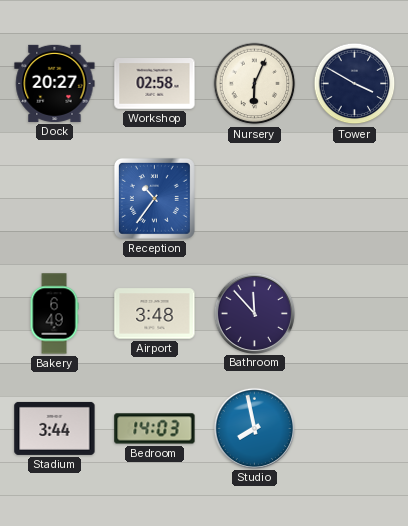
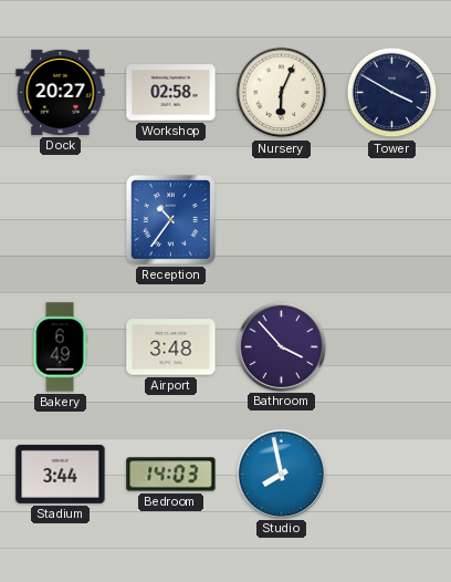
Bathroom: 11:53 -> 3:53 (281, 346)
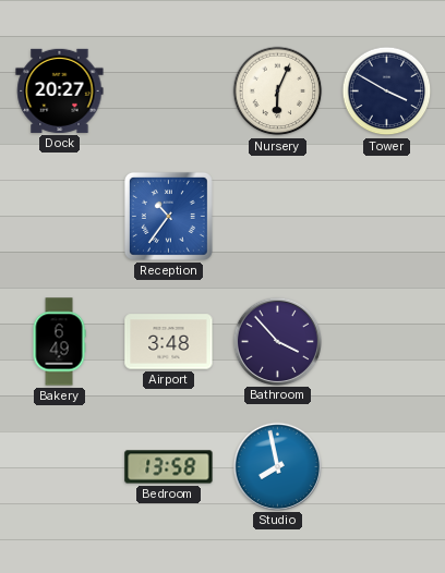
Workshop: 02:58 -> none (171, 93)
Stadium: 3:44 -> none (61, 474)
Bedroom: 14:03 -> 13:58 (169, 467)
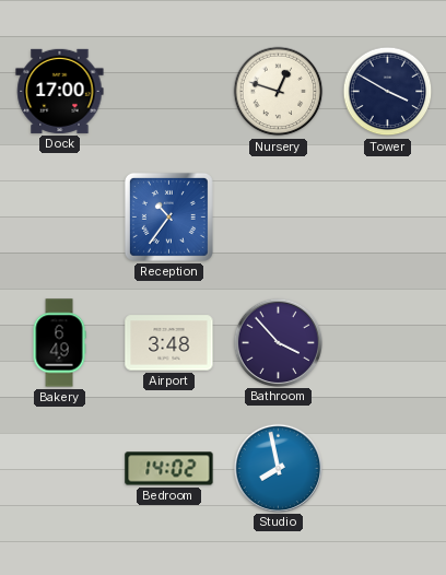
Dock: 20:27 -> 17:00 (60, 91)
Nursery: 6:04 -> 12:48 (279, 92)
Bedroom: 13:58 -> 14:02 (169, 469)
